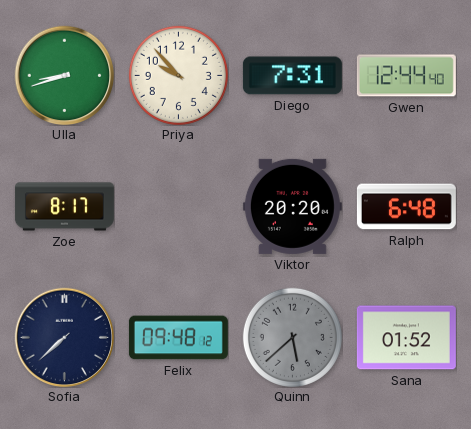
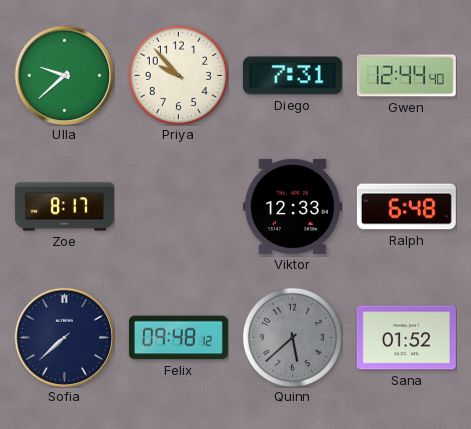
Ulla: 8:42 -> 9:38 (64, 75)
Viktor: 20:20 -> 12:33 (292, 206)
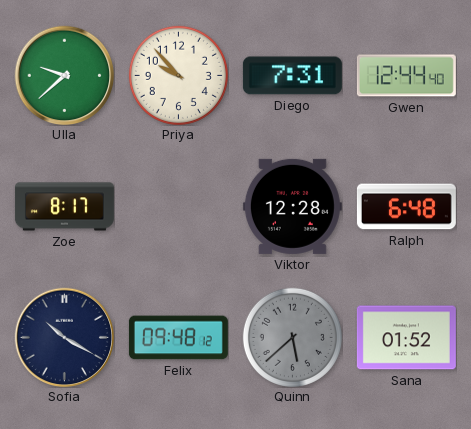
Viktor: 12:33 -> 12:28 (292, 206)
Sofia: 7:38 -> 10:20 (64, 337)
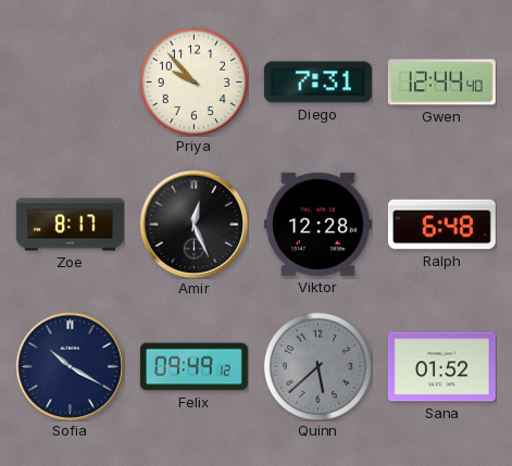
Ulla: 9:38 -> none (64, 75)
Amir: none -> 12:26 (193, 224)
Felix: 09:48 -> 09:49 (193, 367)
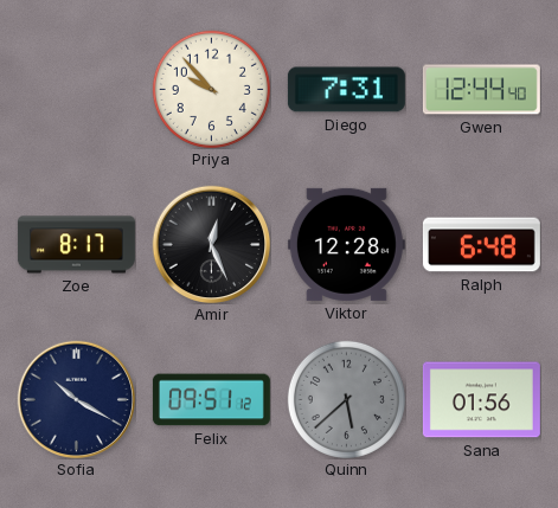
Felix: 09:49 -> 09:51 (211, 400)
Sana: 01:52 -> 01:56 (481, 400)
